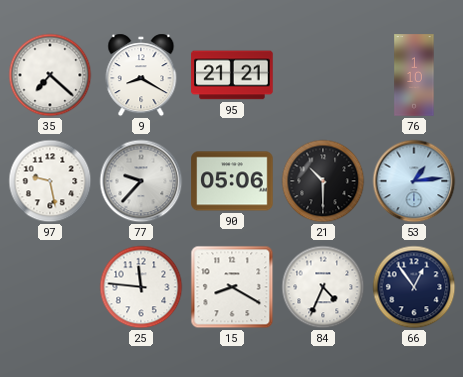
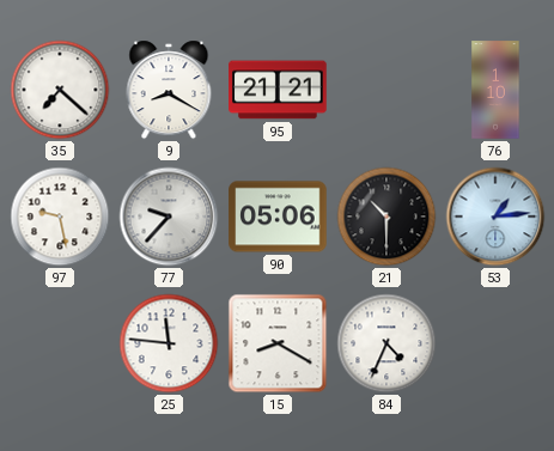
66: 12:54 -> none (414, 287)
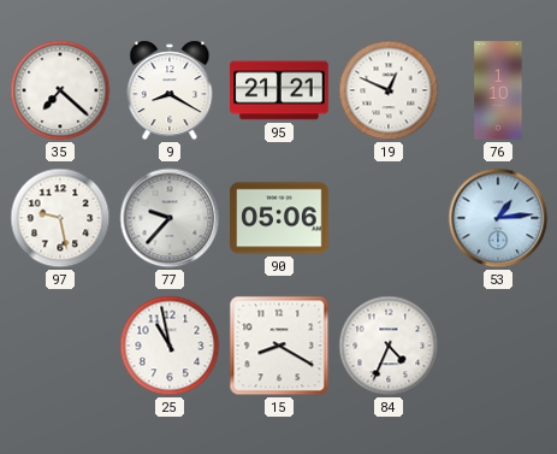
19: none -> 12:49 (389, 90)
21: 10:30 -> none (386, 217)
25: 11:46 -> 10:58 (170, 346)
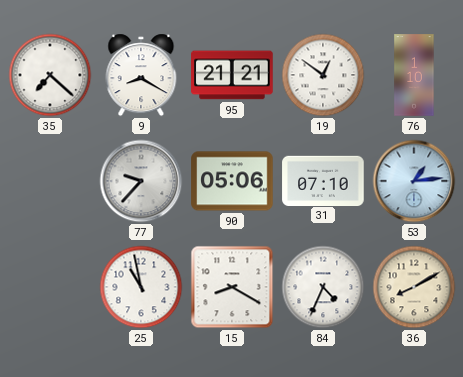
19: 12:49 -> 12:51 (323, 75)
97: 9:28 -> none (60, 218)
31: none -> 07:10 (323, 180)
36: none -> 8:10 (414, 287)
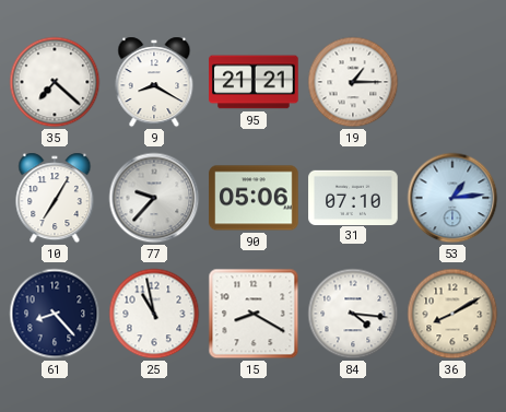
19: 12:51 -> 1:15 (353, 82)
76: 1:10 -> none (414, 75)
10: none -> 7:05 (55, 198)
61: none -> 8:23 (55, 314)
84: 4:34 -> 4:16 (353, 314)
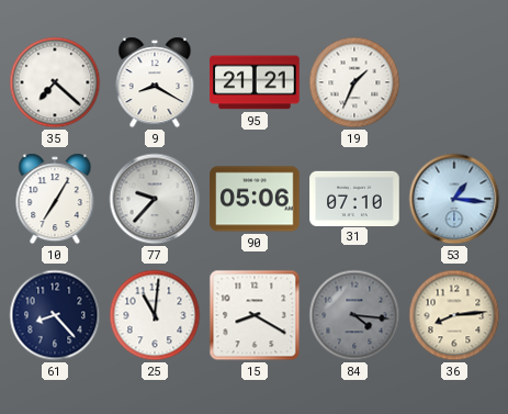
19: 1:15 -> 1:34 (354, 82)
53: 1:14 -> 1:16 (454, 199)
25: 10:58 -> 11:01 (155, 315)
84 dial: white -> grey (354, 315)
36: 8:10 -> 8:14 (454, 315)
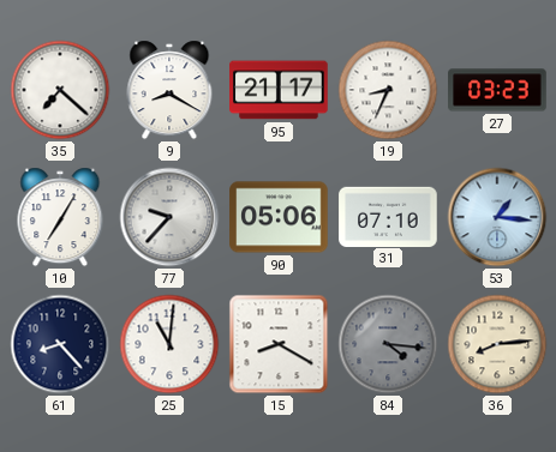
95: 21:21 -> 21:17 (279, 90)
19: 1:34 -> 8:34 (388, 90)
27: none -> 03:23 (497, 90)
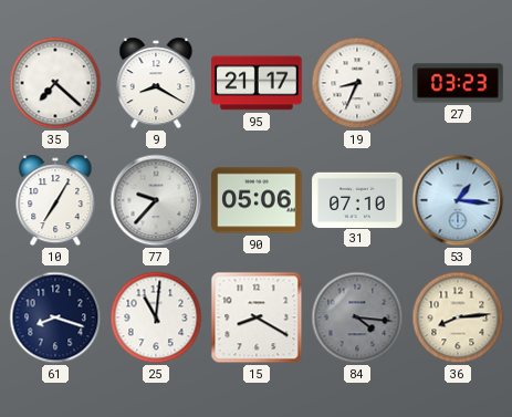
61: 8:23 -> 8:18 (55, 317)
